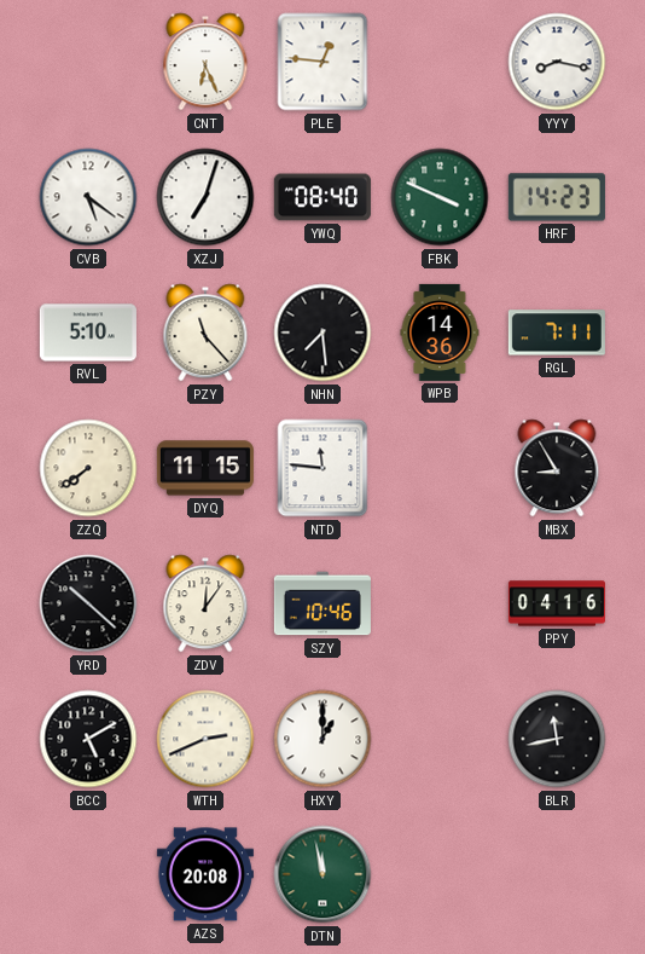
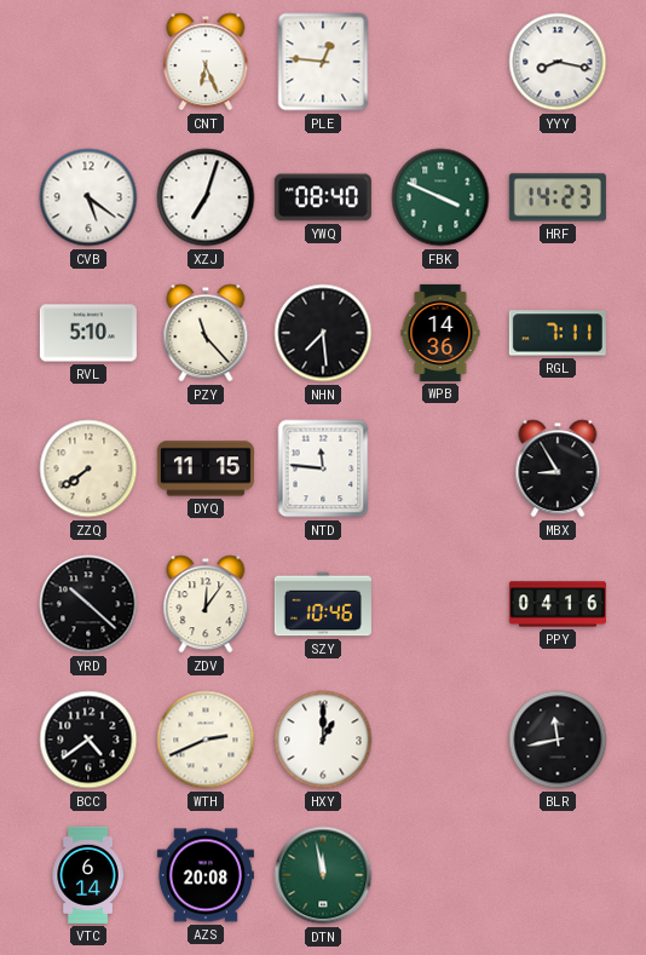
BCC: 5:10 -> 4:39 (88, 740)
VTC: none -> 6:14 (88, 875)
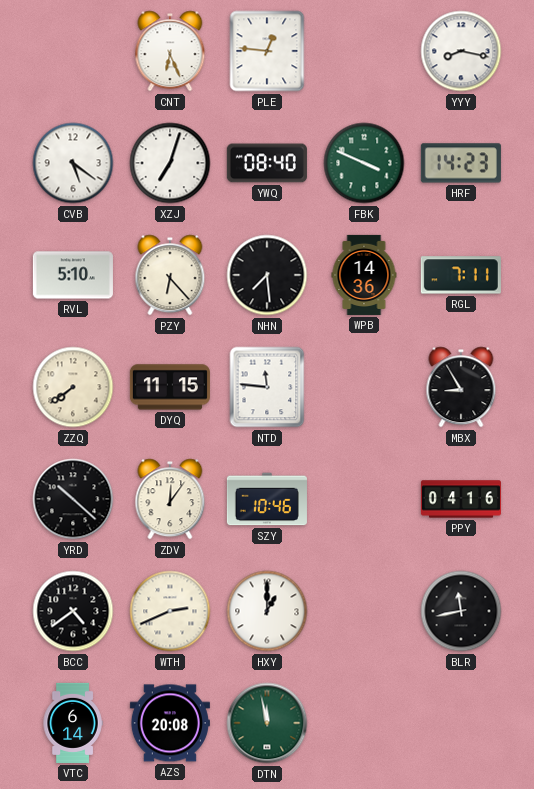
PZY: 11:23 -> 6:23 (170, 275)
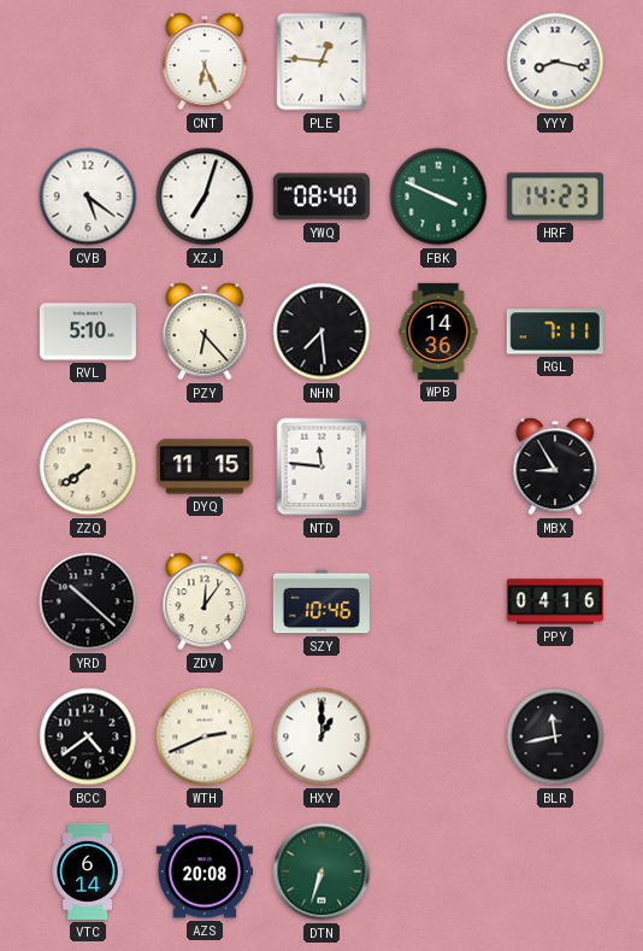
DTN: 11:58 -> 6:33 (321, 871)
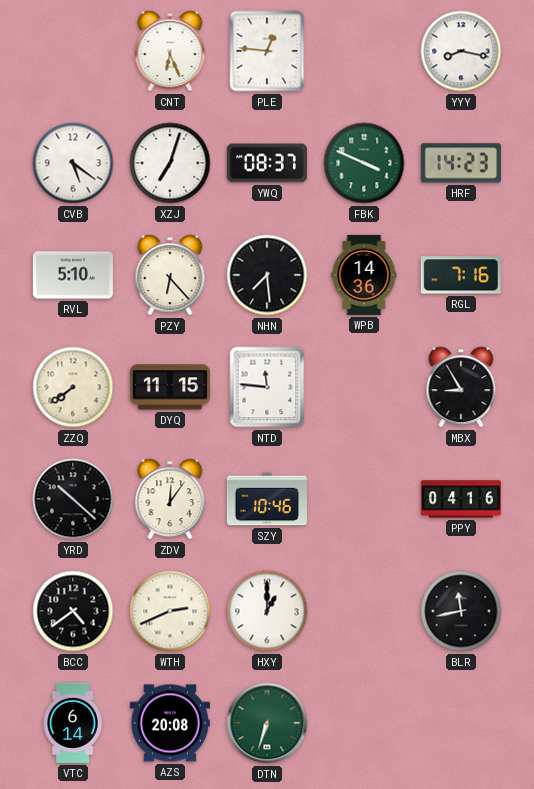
YWQ: 08:40 -> 08:37 (267, 163)
RGL: 7:11 -> 7:16 (461, 275)
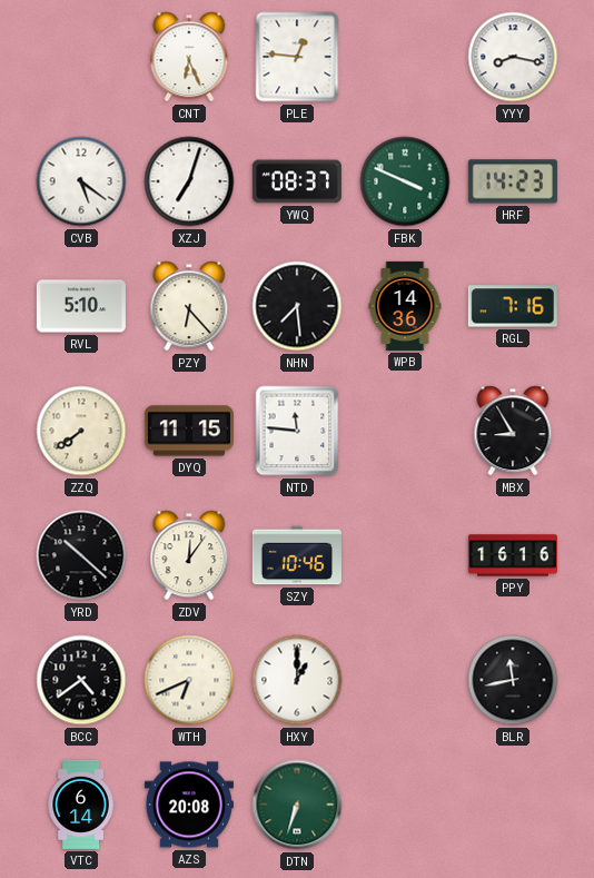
PPY: 04:16 -> 16:16 (513, 555)
WTH: 2:41 -> 6:41 (189, 680)
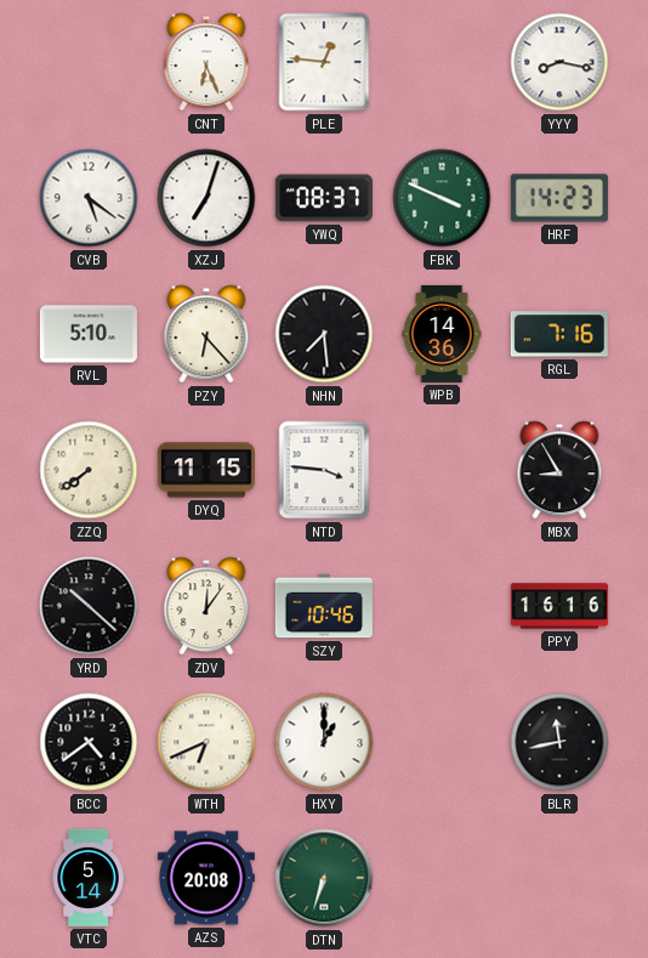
NTD: 11:46 -> 3:46 (324, 470)
VTC: 6:14 -> 5:14 (89, 878)
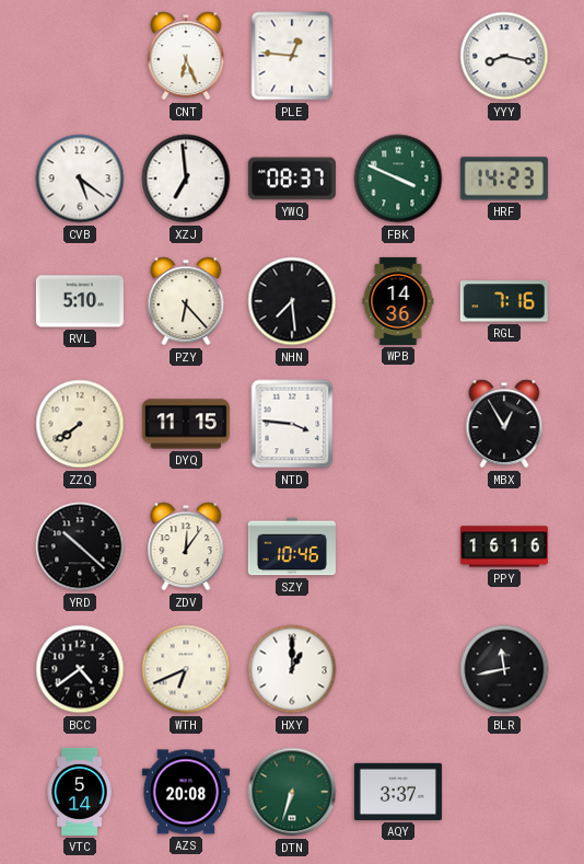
XZJ: 7:03 -> 6:59 (186, 178)
MBX: 8:55 -> 12:55 (504, 424)
AQY: none -> 3:37 (398, 792)
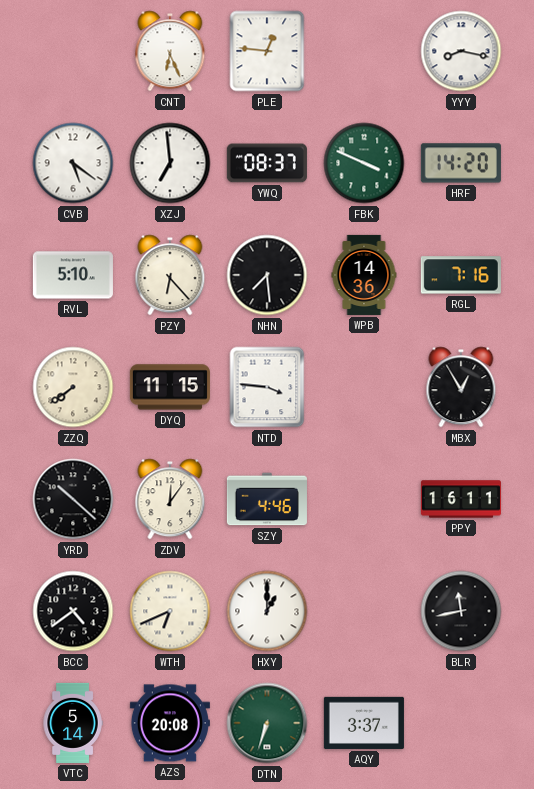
HRF: 14:23 -> 14:20 (461, 163)
SZY: 10:46 -> 4:46 (267, 499)
PPY: 16:16 -> 16:11 (461, 499)
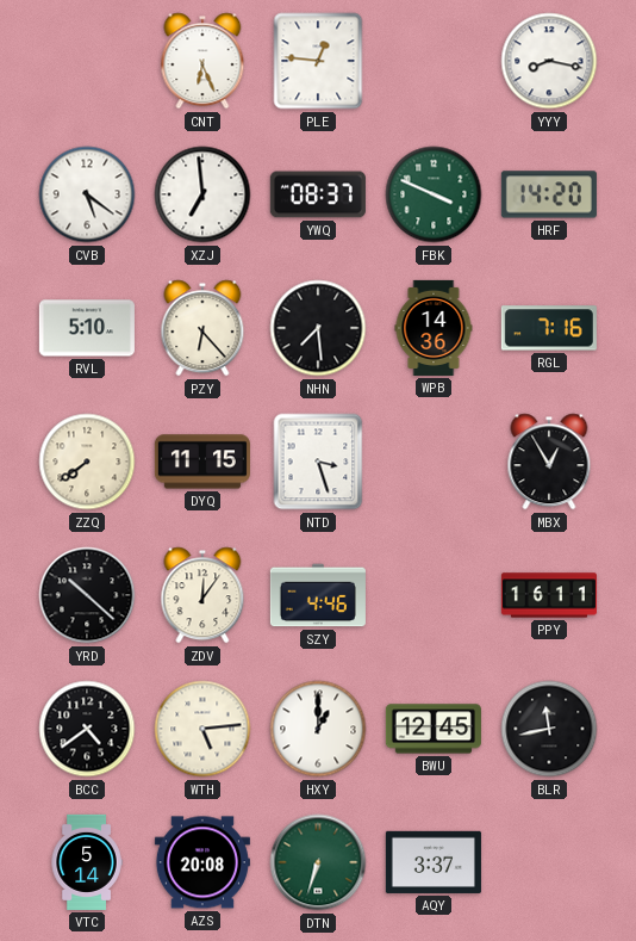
NTD: 3:46 -> 3:27 (318, 462)
WTH: 6:41 -> 5:14 (202, 729)
BWU: none -> 12:45 (434, 729)
